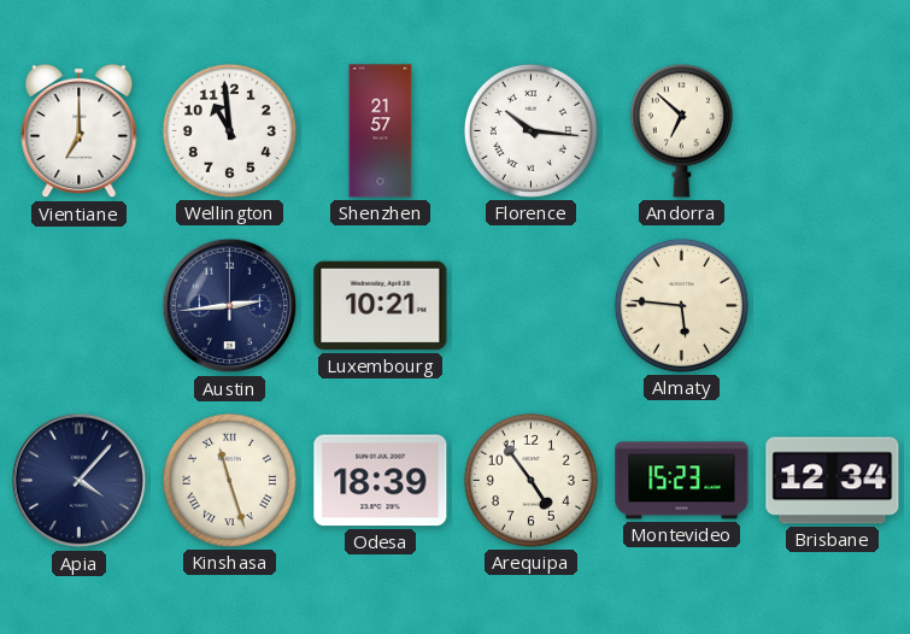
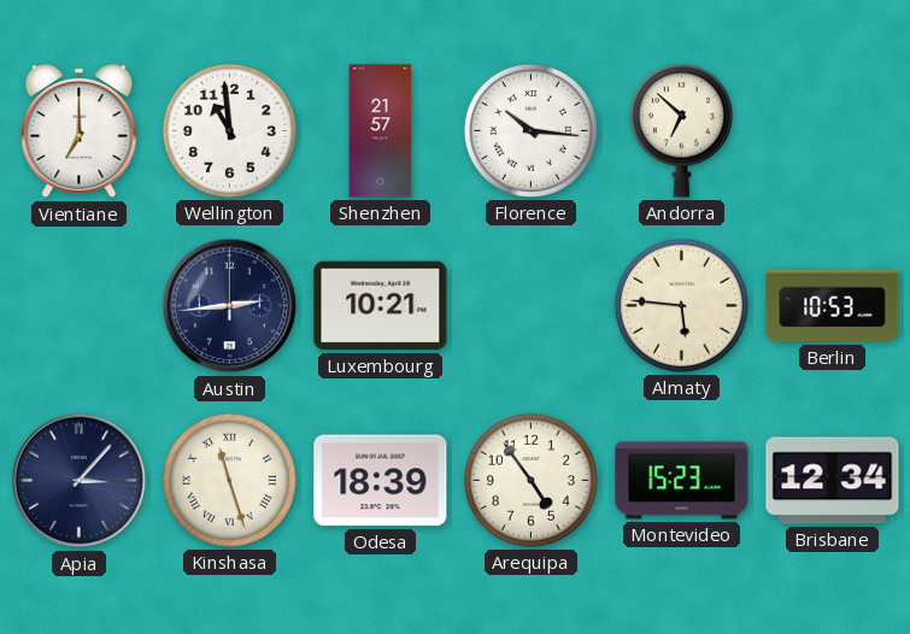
Berlin: none -> 10:53 (833, 306)
Apia: 4:07 -> 3:07 (80, 481)
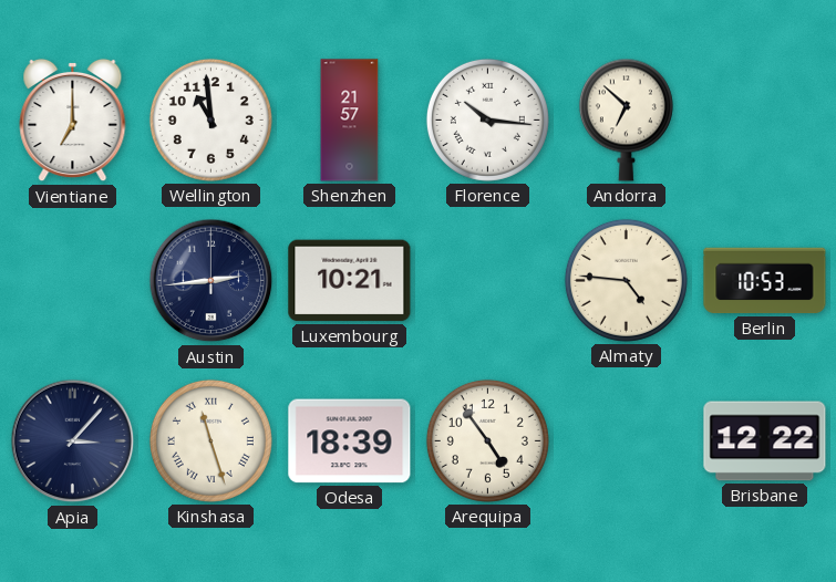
Almaty: 5:46 -> 4:46 (626, 280)
Montevideo: 15:23 -> none (682, 481)
Brisbane: 12:34 -> 12:22 (765, 441)
